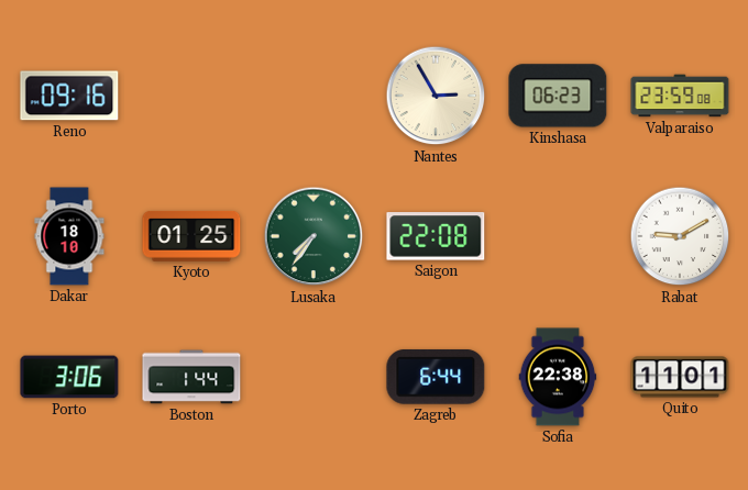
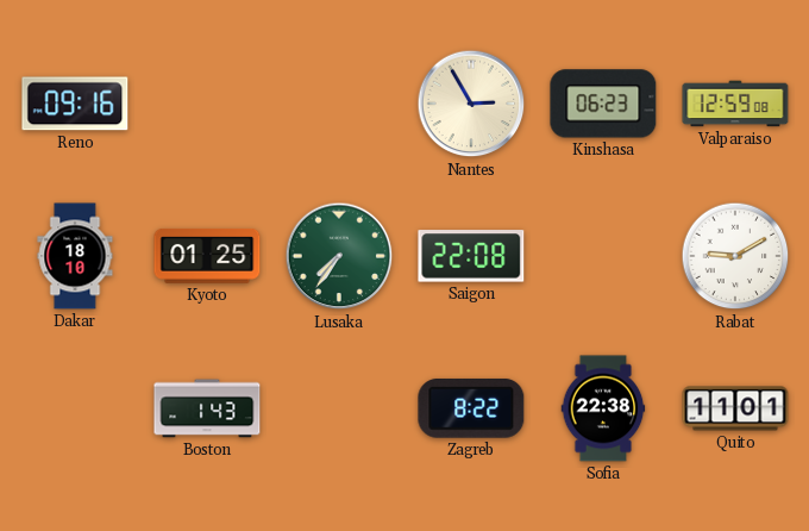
Valparaiso: 23:59 -> 12:59 (735, 104)
Porto: 3:06 -> none (69, 377)
Boston: 1:44 -> 1:43 (207, 408)
Zagreb: 6:44 -> 8:22 (471, 408)
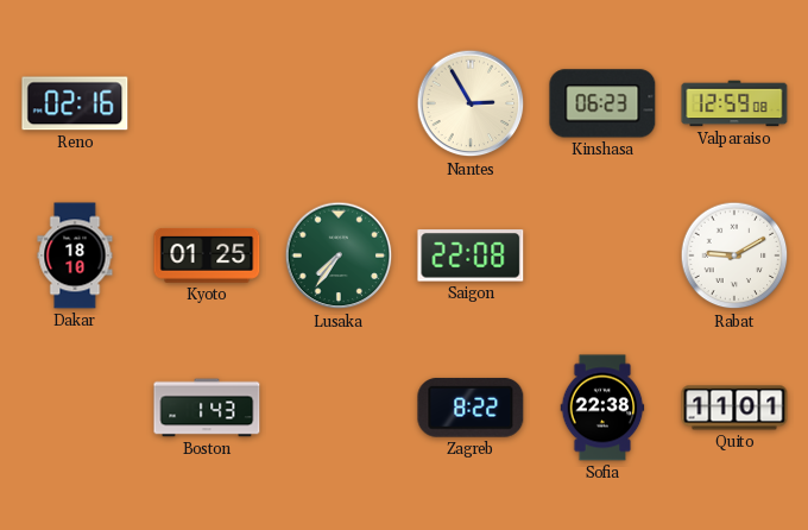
Reno: 09:16 -> 02:16 (75, 103)
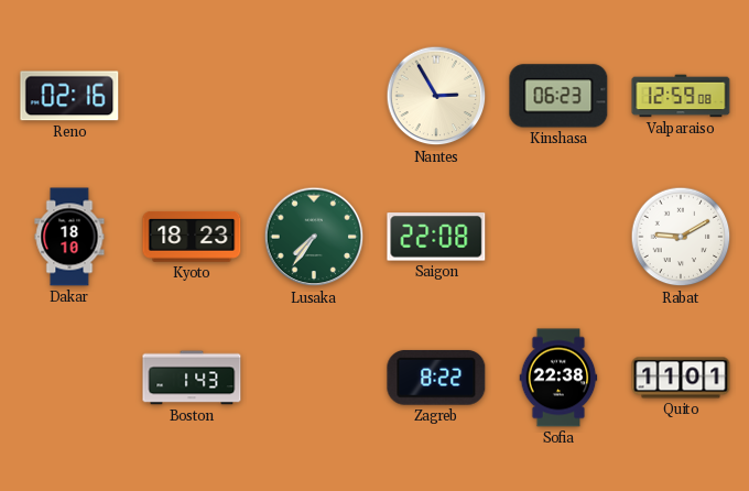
Kyoto: 01:25 -> 18:23 (192, 237)
